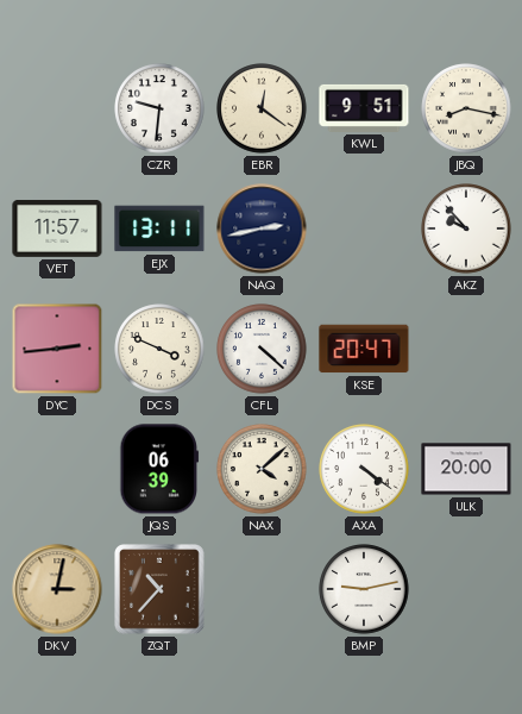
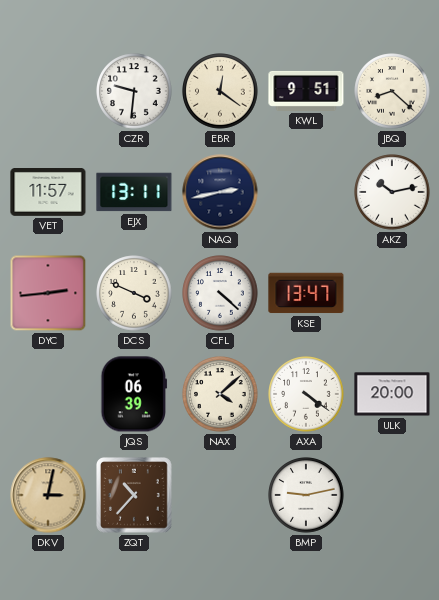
JBQ: 8:17 -> 8:22 (392, 91)
AKZ: 9:53 -> 10:13 (392, 192)
KSE: 20:47 -> 13:47 (306, 293)
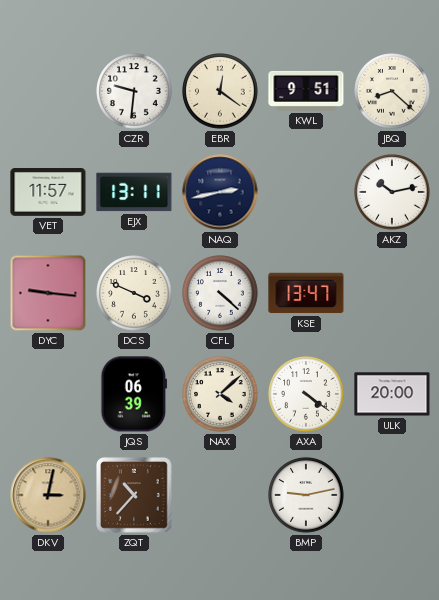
DYC: 2:44 -> 9:16 (48, 293)
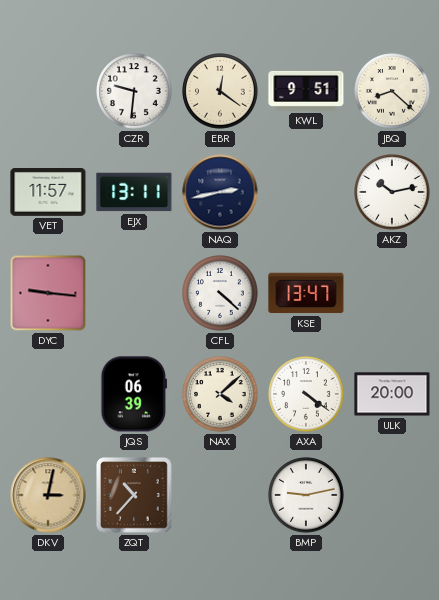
DCS: 3:49 -> none (134, 293)
